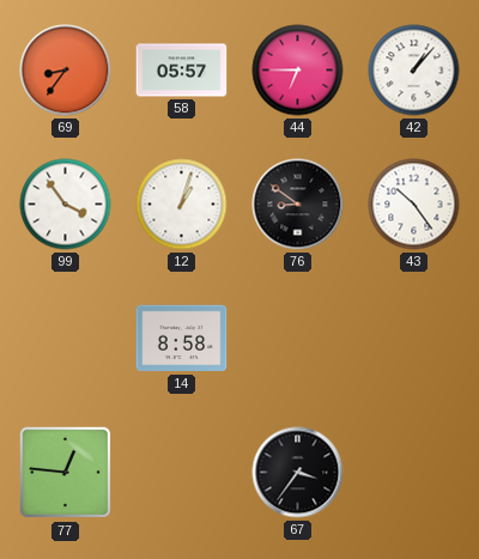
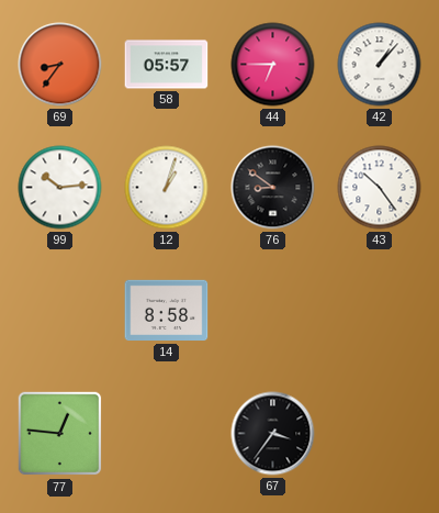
99: 3:54 -> 10:14 (60, 188)
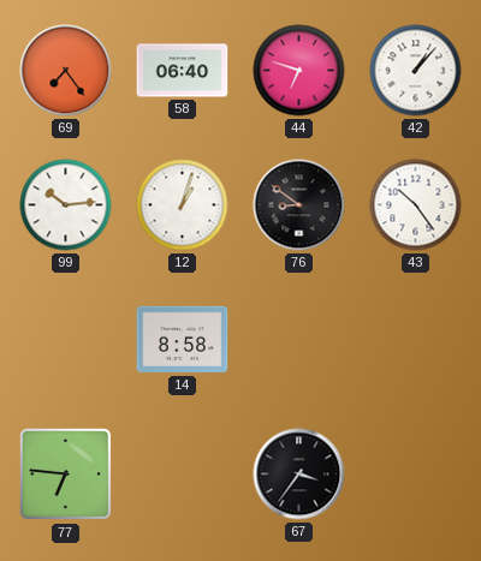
69: 8:36 -> 7:24 (66, 71)
58: 05:57 -> 06:40 (183, 71)
44: 6:45 -> 6:48 (299, 71)
77: 12:46 -> 6:46 (66, 475)
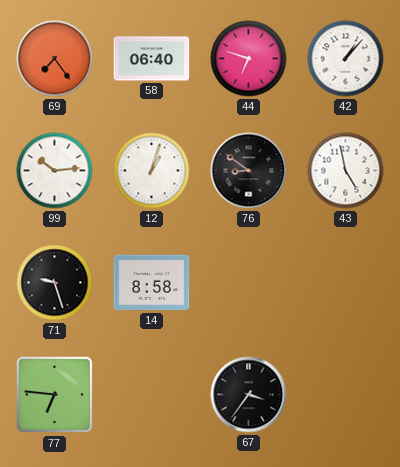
43: 10:24 -> 4:58 (346, 171)
71: none -> 9:27 (55, 283)
